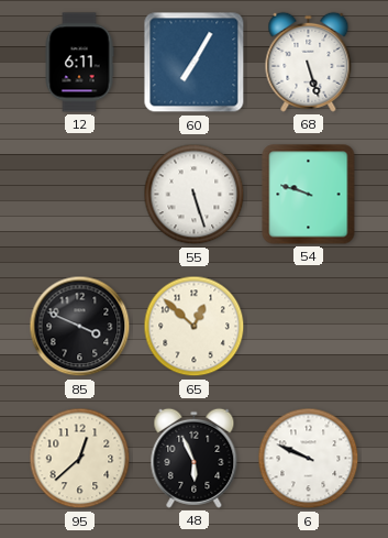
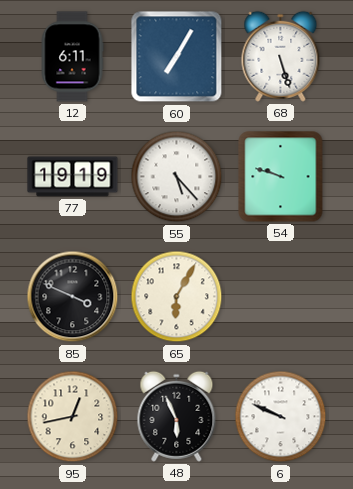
77: none -> 19:19 (73, 177)
55: 5:27 -> 5:23 (177, 177)
65: 12:52 -> 6:05 (177, 297)
95: 12:38 -> 12:43 (73, 417)
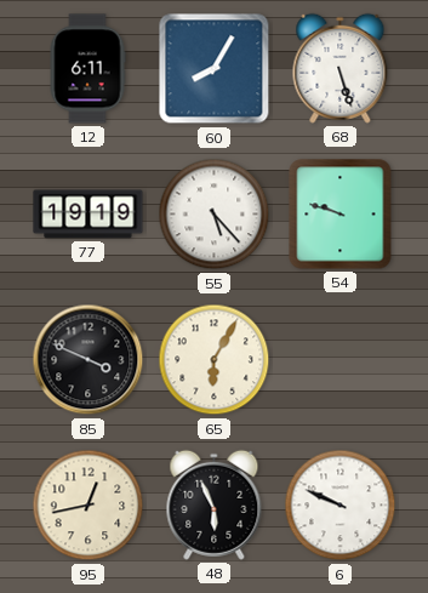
60: 7:05 -> 8:05 (215, 69)
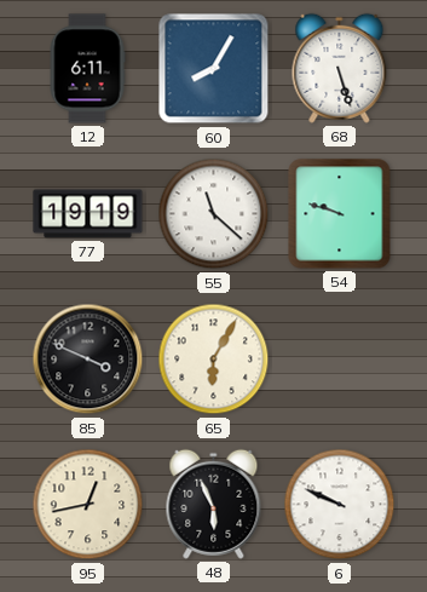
55: 5:23 -> 11:22 (214, 214)
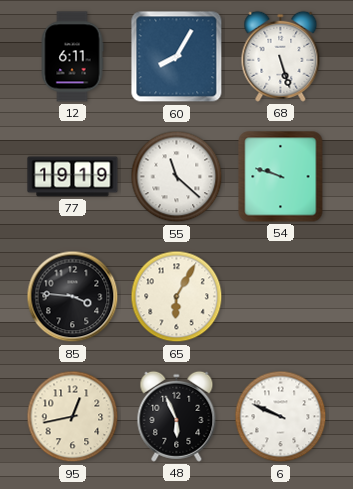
85: 3:49 -> 3:46 (73, 297)
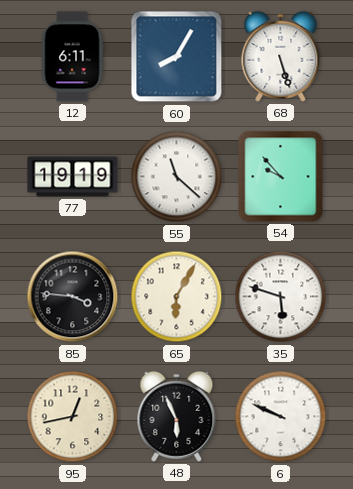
54: 9:48 -> 9:53 (281, 177)
35: none -> 5:48 (281, 297)
